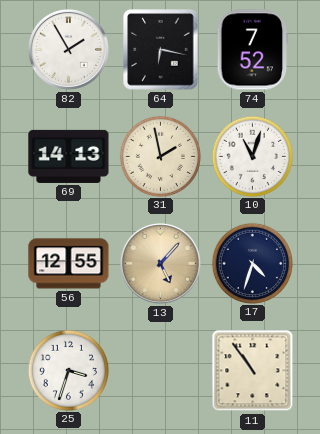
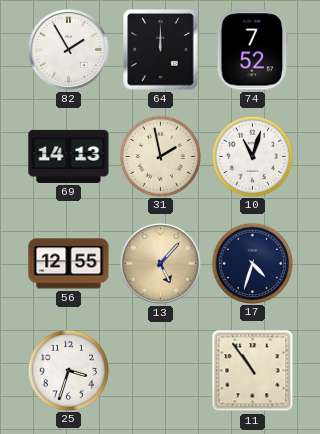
64: 6:17 -> 12:00 (161, 50)
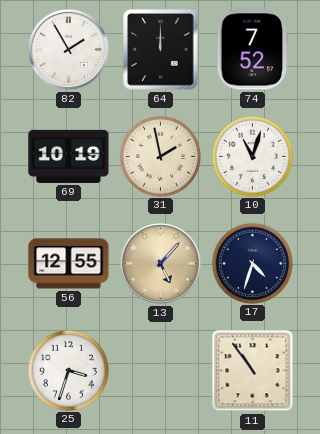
69: 14:13 -> 10:19 (69, 156)
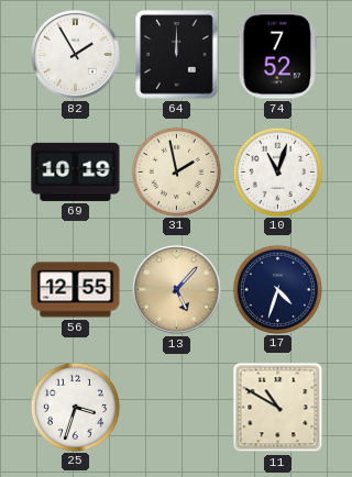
11: 10:54 -> 10:50 (278, 408)
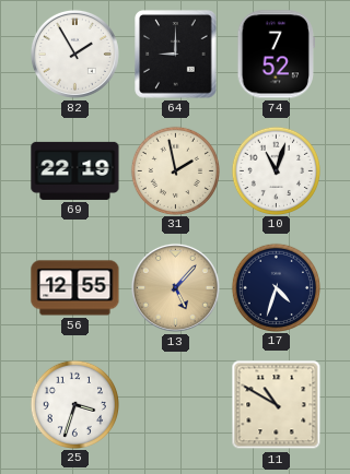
64: 12:00 -> 9:00 (176, 55)
69: 10:19 -> 22:19 (75, 170)
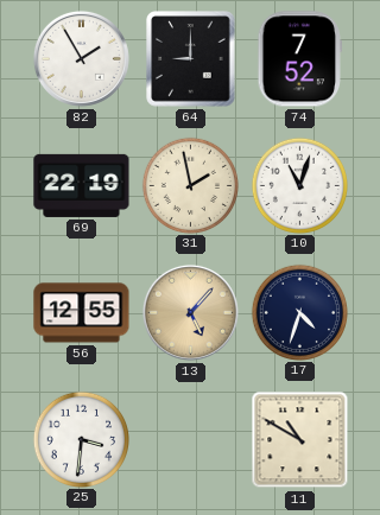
25: 3:33 -> 3:31 (81, 439)
